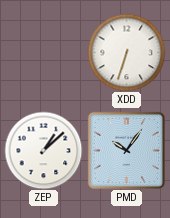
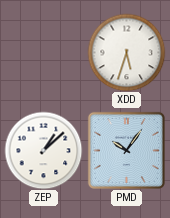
XDD: 6:33 -> 5:33 (126, 52)
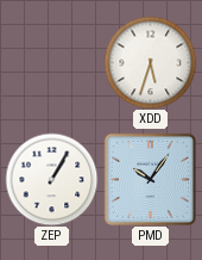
ZEP: 1:08 -> 1:05 (51, 179)
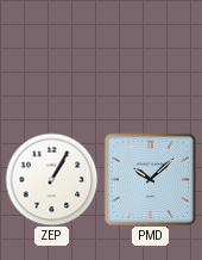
XDD: 5:33 -> none (150, 62)
PMD: 10:06 -> 10:08 (150, 179)
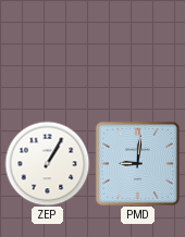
PMD: 10:08 -> 9:01 (137, 163)
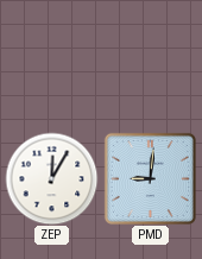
ZEP: 1:05 -> 12:05 (51, 178)
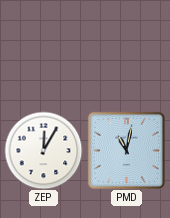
PMD: 9:01 -> 11:02 (126, 150)
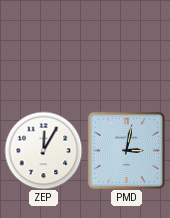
PMD: 11:02 -> 3:02 (126, 150)
